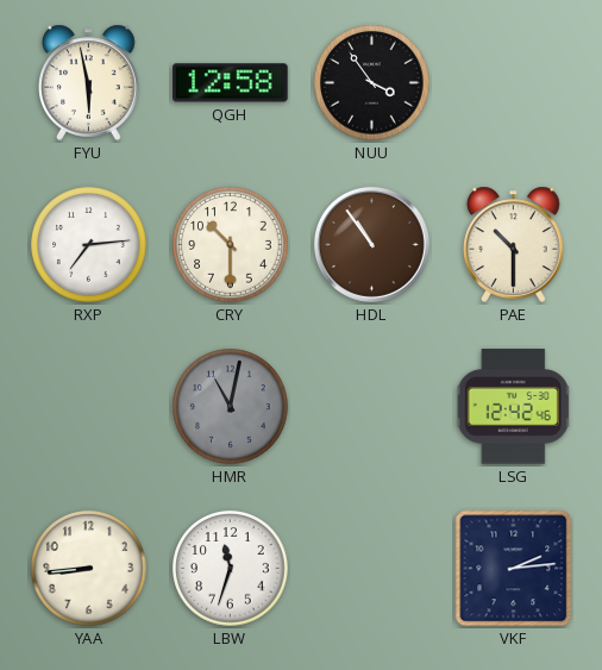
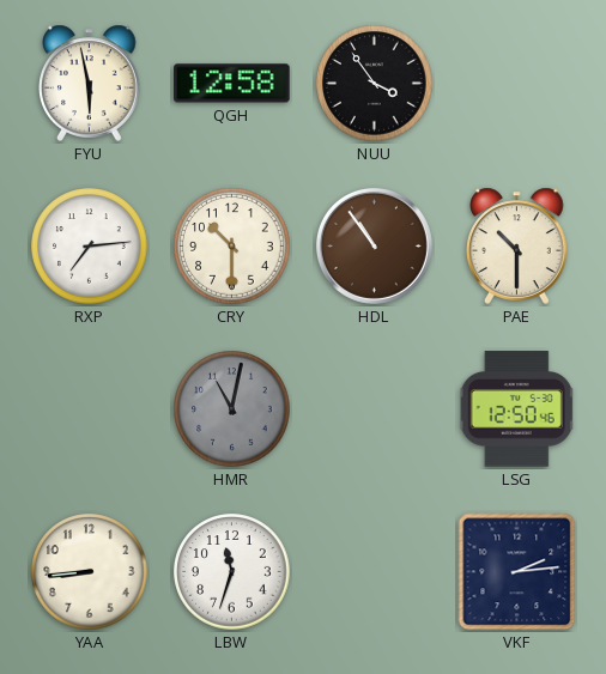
LSG: 12:42 -> 12:50 (517, 409)
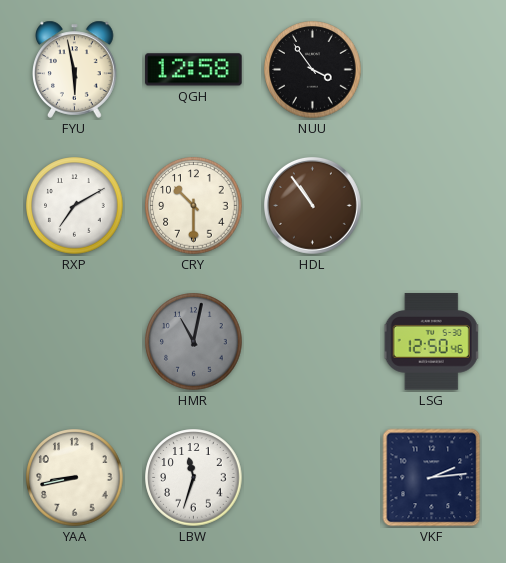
RXP: 7:14 -> 7:10 (75, 206)
PAE: 10:30 -> none (517, 245)
YAA: 8:44 -> 8:43 (75, 478)
